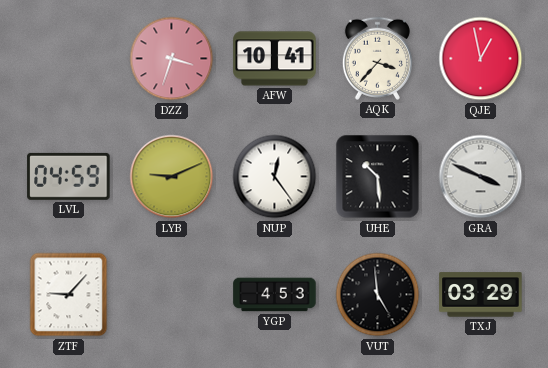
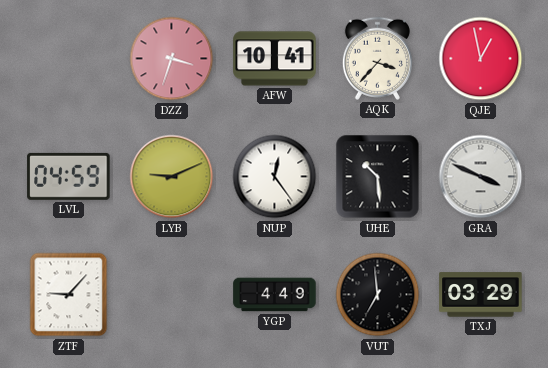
YGP: 4:53 -> 4:49 (275, 295)
VUT: 4:59 -> 6:59 (378, 295)
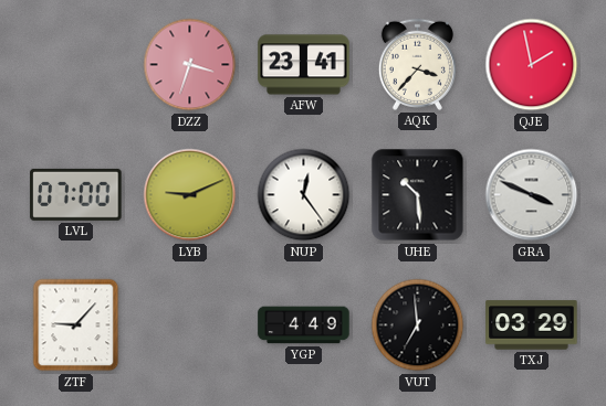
AFW: 10:41 -> 23:41 (304, 65)
QJE: 12:58 -> 1:58 (532, 65)
LVL: 04:59 -> 07:00 (76, 194)
